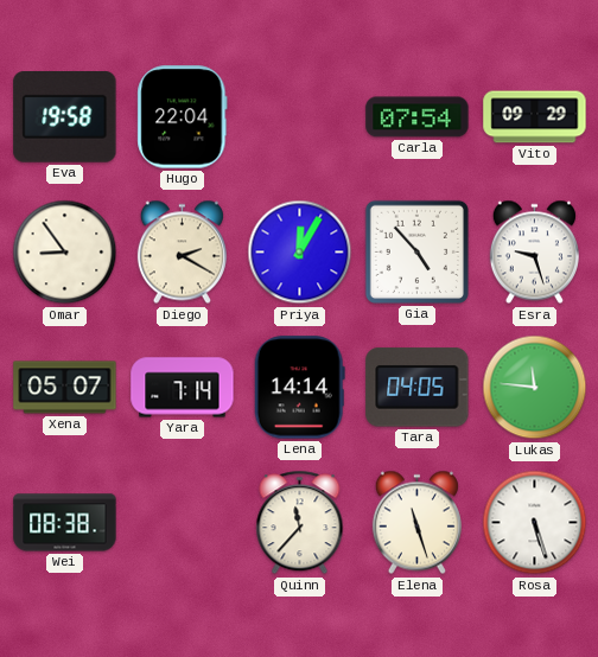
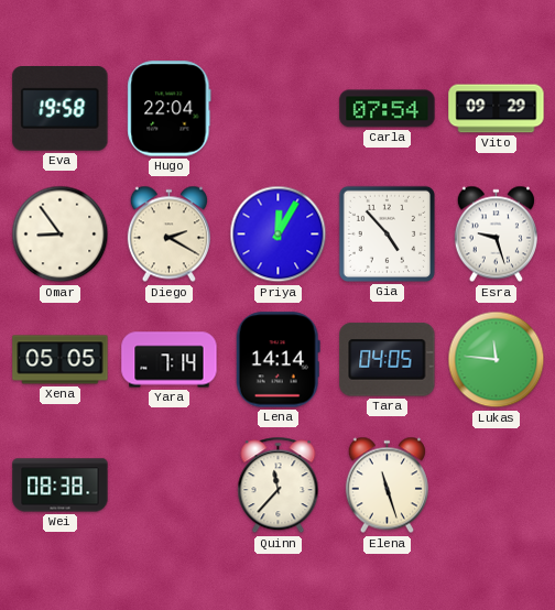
Xena: 05:07 -> 05:05 (61, 360)
Rosa: 5:27 -> none (535, 523)
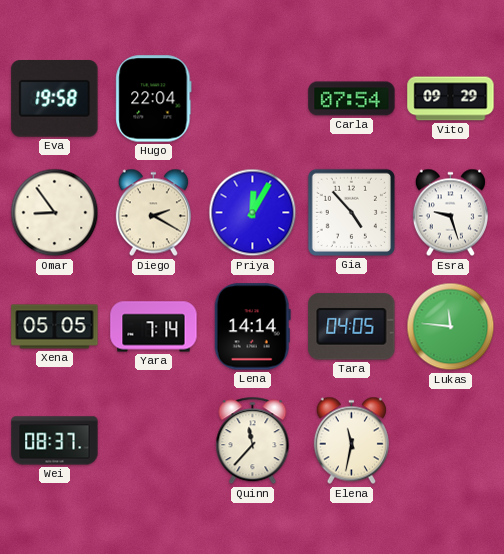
Wei: 08:38 -> 08:37 (55, 441)
Elena: 11:27 -> 11:32 (351, 441)
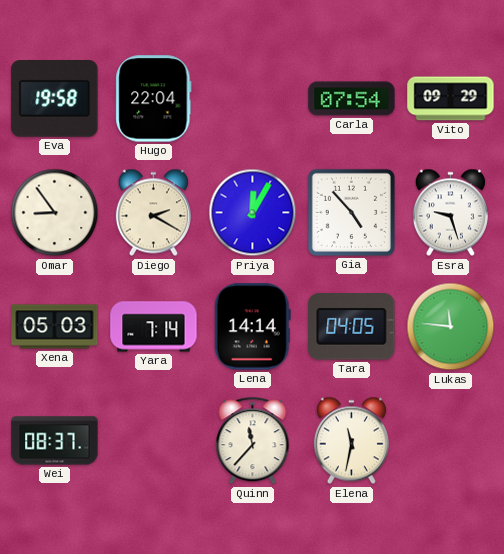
Xena: 05:05 -> 05:03 (55, 327)
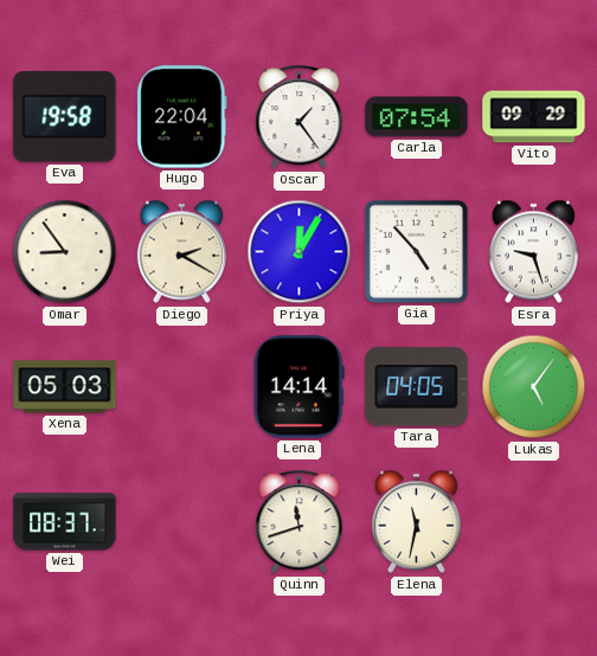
Oscar: none -> 1:24 (300, 117)
Yara: 7:14 -> none (154, 327)
Lukas: 11:46 -> 5:06 (534, 387)
Quinn: 11:37 -> 11:42 (300, 522)
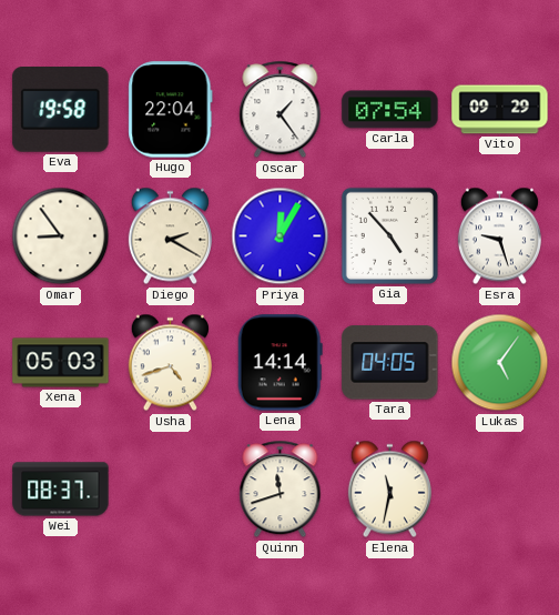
Usha: none -> 4:42 (170, 363)
